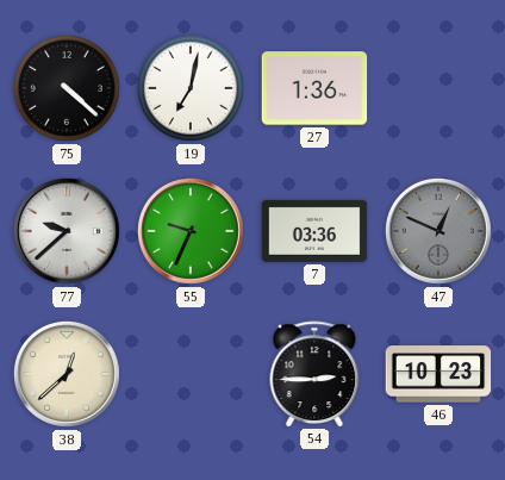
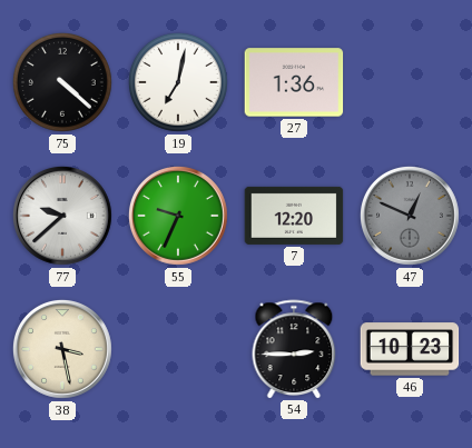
7: 03:36 -> 12:20 (294, 216)
38: 12:38 -> 3:28 (62, 349)
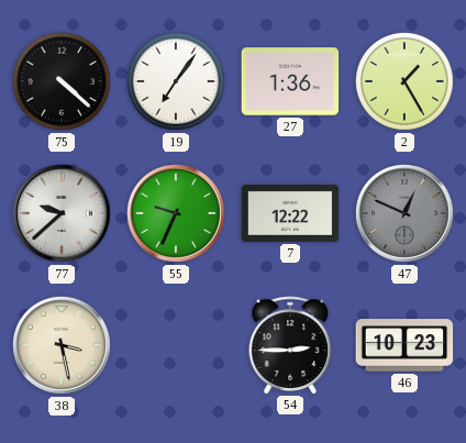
19: 7:02 -> 7:06 (176, 81)
2: none -> 1:25 (404, 81)
7: 12:20 -> 12:22 (290, 213)
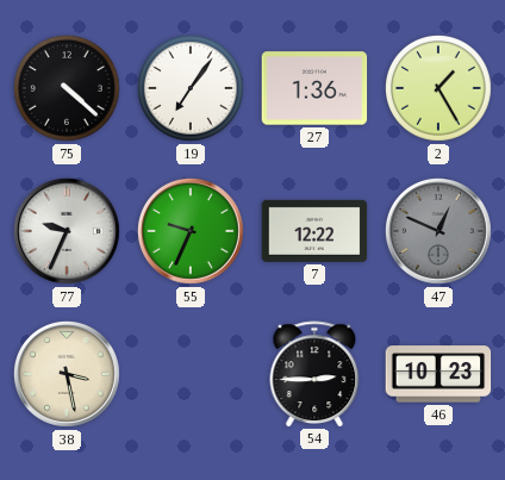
77: 9:38 -> 9:34 (67, 231)
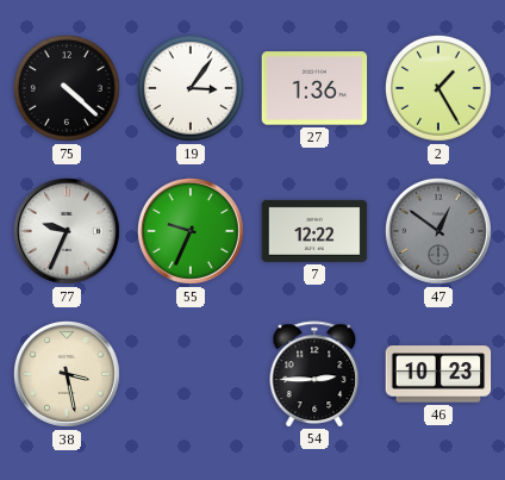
19: 7:06 -> 3:06 (191, 88)
47: 12:49 -> 12:51 (438, 231)
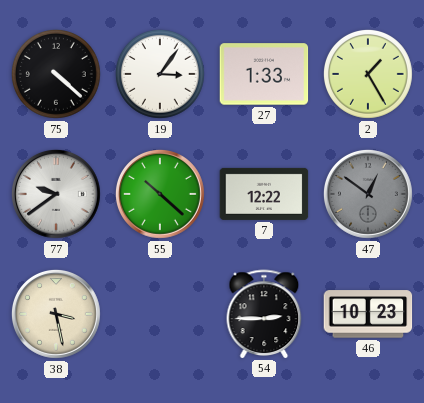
27: 1:36 -> 1:33 (264, 74)
77: 9:34 -> 9:39 (56, 194)
55: 9:34 -> 10:22 (160, 194)
